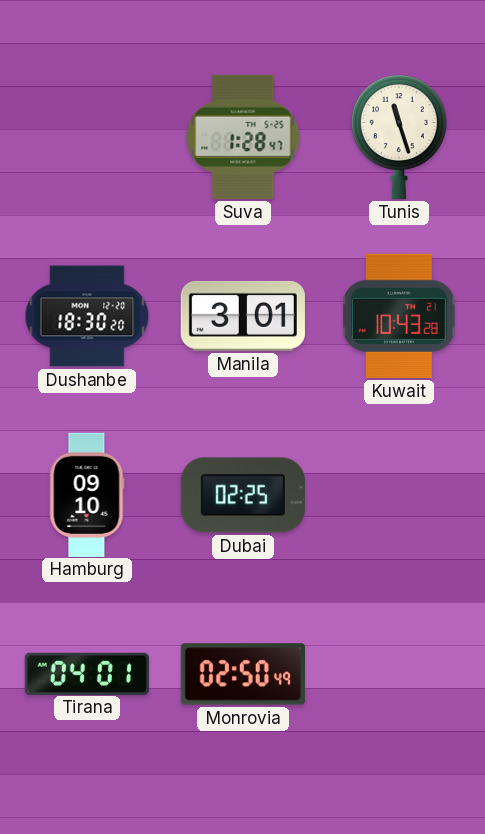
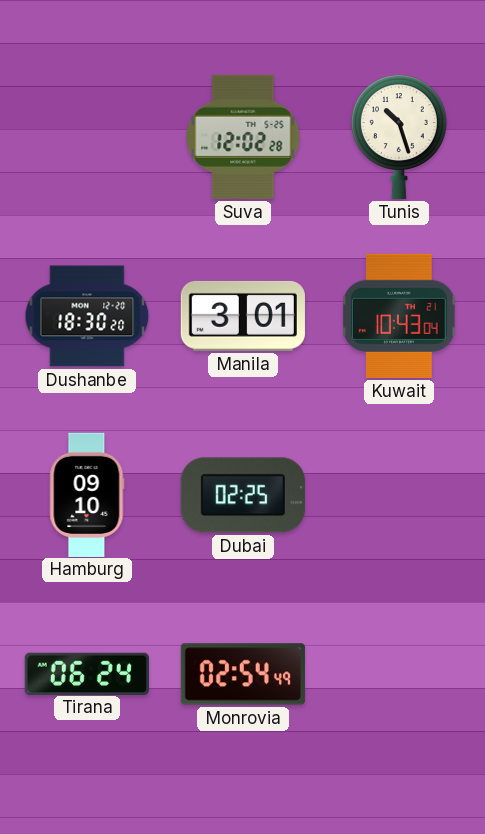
Suva: 1:28 -> 12:02 (243, 137)
Tunis: 11:27 -> 10:27 (399, 137)
Kuwait: 10:43:28 -> 10:43:04 (399, 316)
Tirana: 04:01 -> 06:24 (87, 673)
Monrovia: 02:50 -> 02:54 (243, 674)
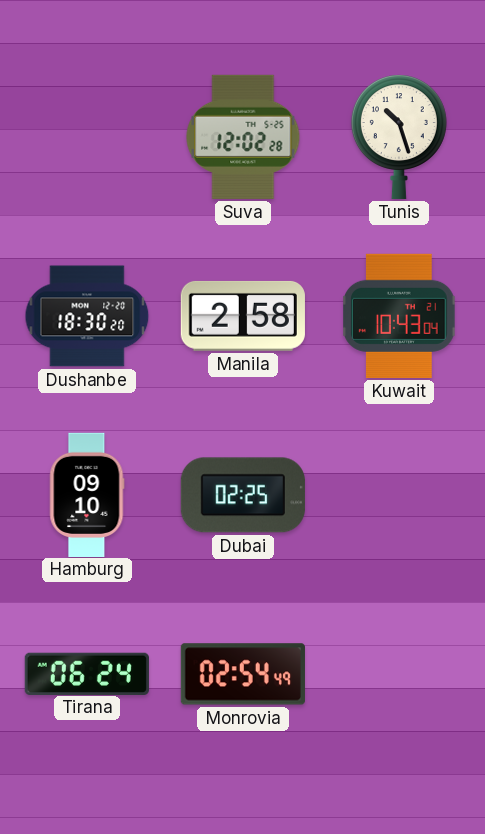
Manila: 3:01 -> 2:58 (243, 316)
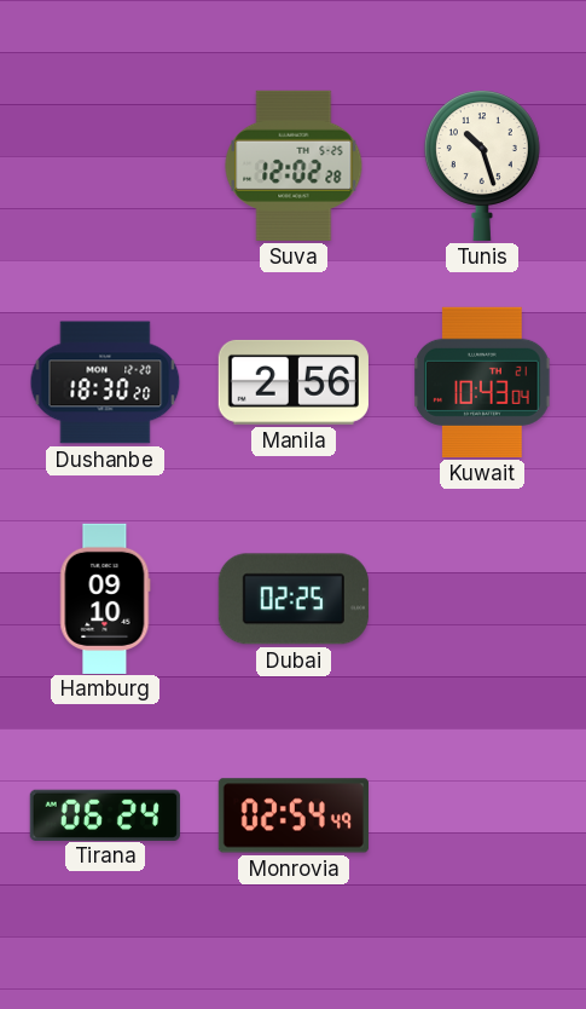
Manila: 2:58 -> 2:56 (294, 382)
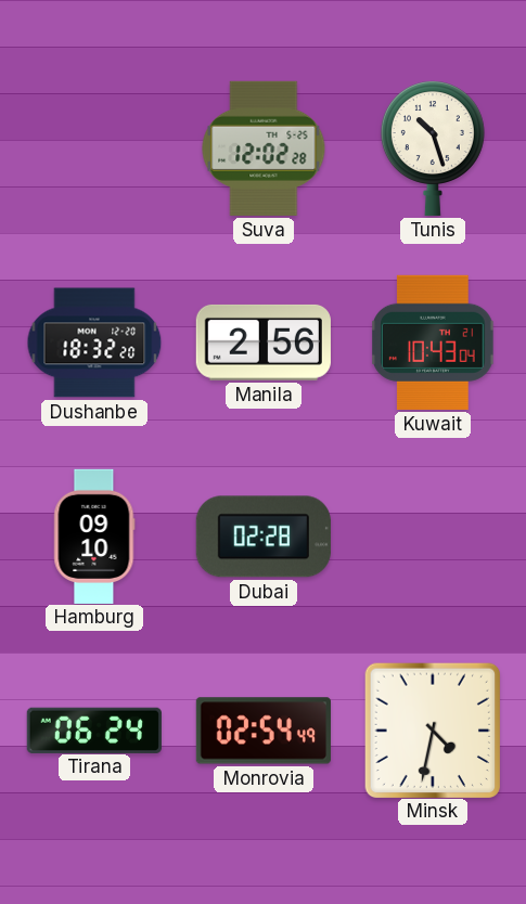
Dushanbe: 18:30 -> 18:32 (94, 343)
Dubai: 02:25 -> 02:28 (264, 537)
Minsk: none -> 4:32 (432, 729)
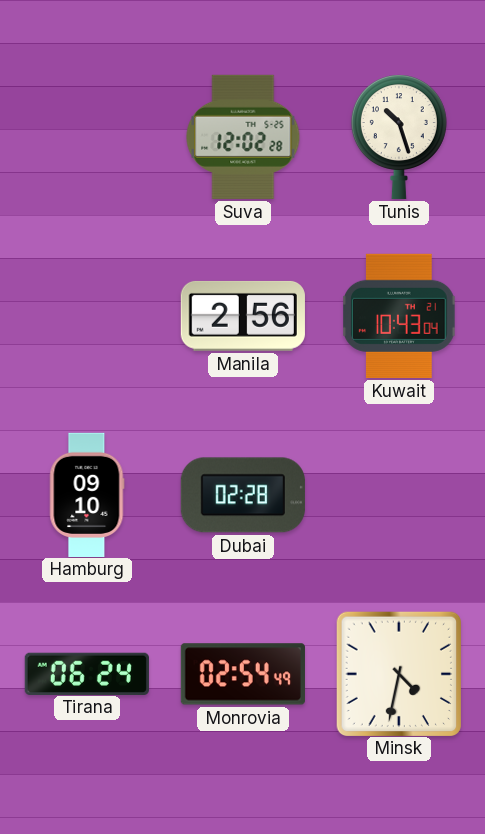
Dushanbe: 18:32 -> none (94, 343)
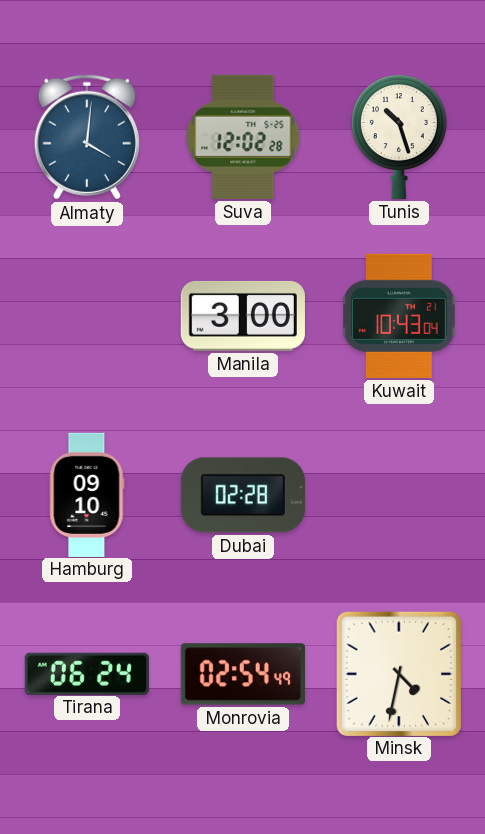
Almaty: none -> 4:01 (87, 137)
Manila: 2:56 -> 3:00 (243, 316)
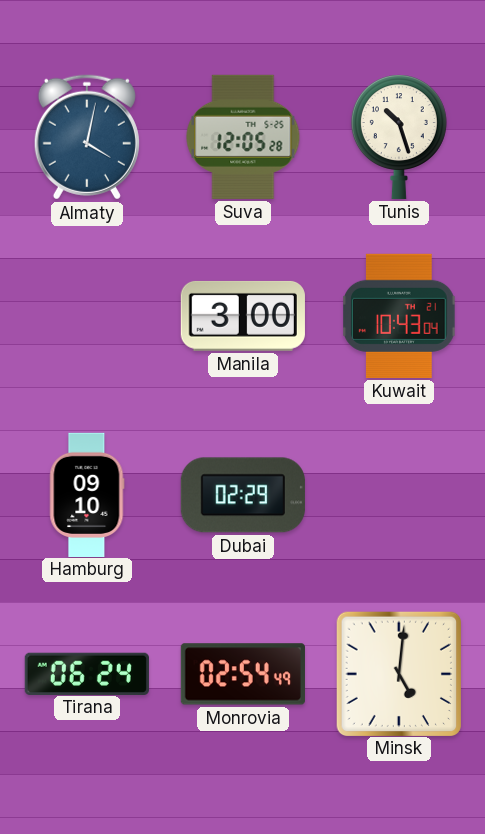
Almaty: 4:01 -> 4:02 (87, 137)
Suva: 12:02 -> 12:05 (243, 137)
Dubai: 02:28 -> 02:29 (243, 495)
Minsk: 4:32 -> 5:01 (398, 673)
